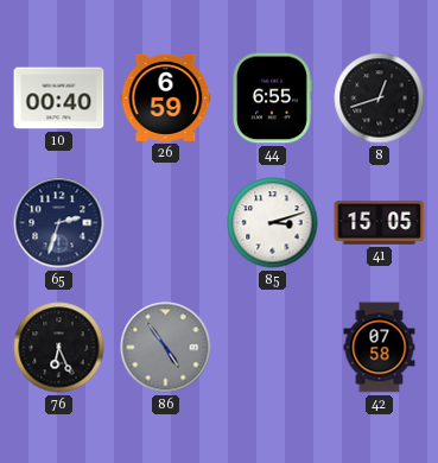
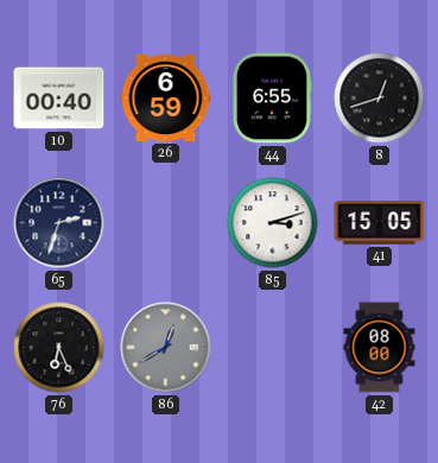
86: 4:54 -> 12:40 (166, 348)
42: 07:58 -> 08:00 (380, 348)
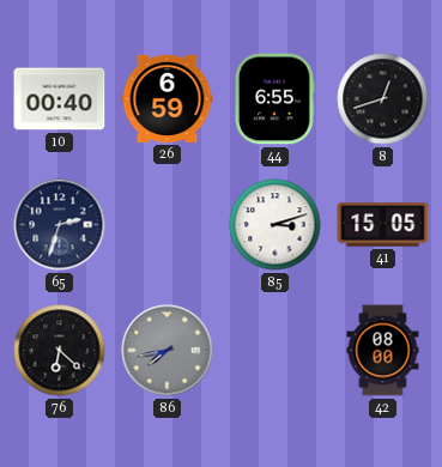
76: 6:26 -> 6:22 (60, 351)
86: 12:40 -> 7:43 (168, 351)
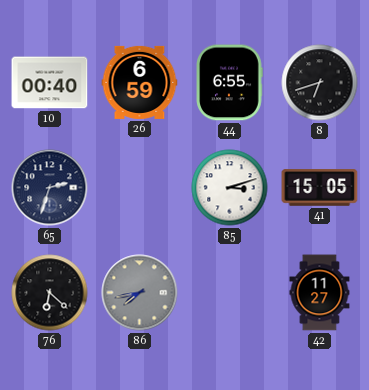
8: 12:42 -> 6:42 (320, 83)
42: 08:00 -> 11:27 (320, 293)
